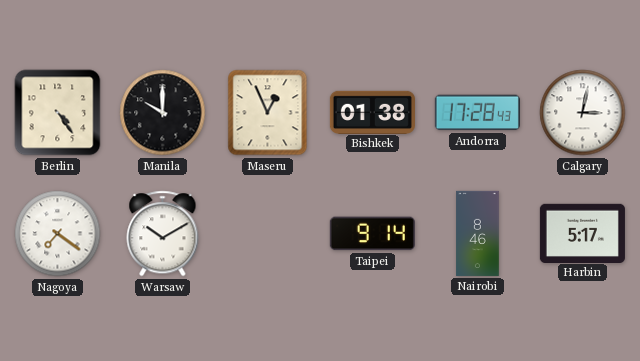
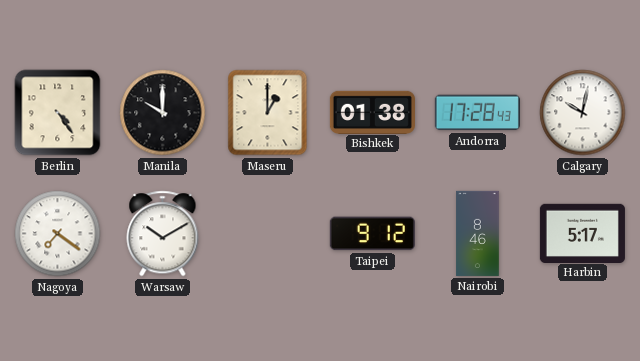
Maseru: 12:56 -> 1:00 (268, 113)
Calgary: 3:02 -> 10:02 (583, 113)
Taipei: 9:14 -> 9:12 (372, 234)
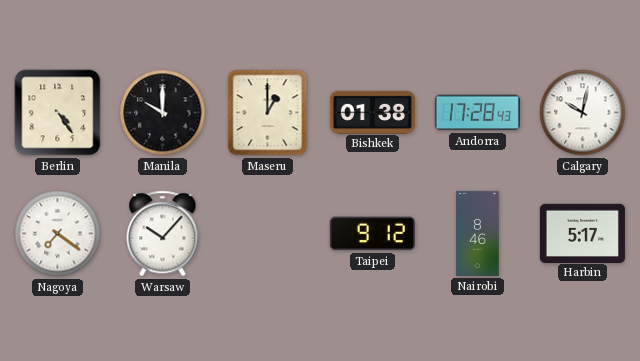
Warsaw: 10:10 -> 10:07 (163, 234)
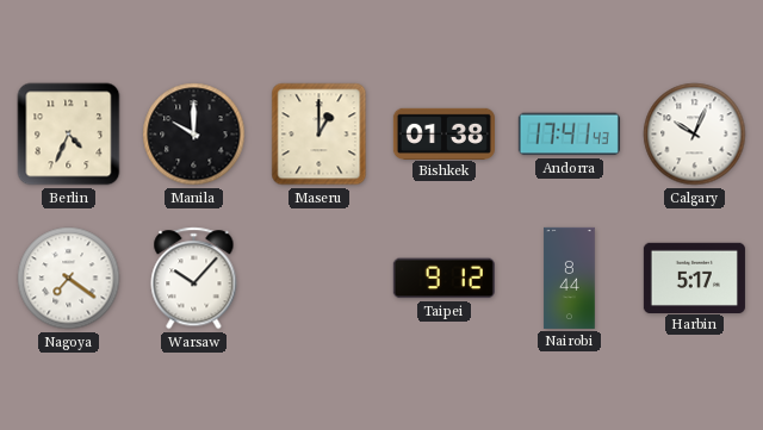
Berlin: 4:24 -> 4:34 (69, 135)
Andorra: 17:28 -> 17:41 (569, 135)
Calgary: 10:02 -> 10:04 (695, 135)
Nairobi: 8:46 -> 8:44 (570, 278)
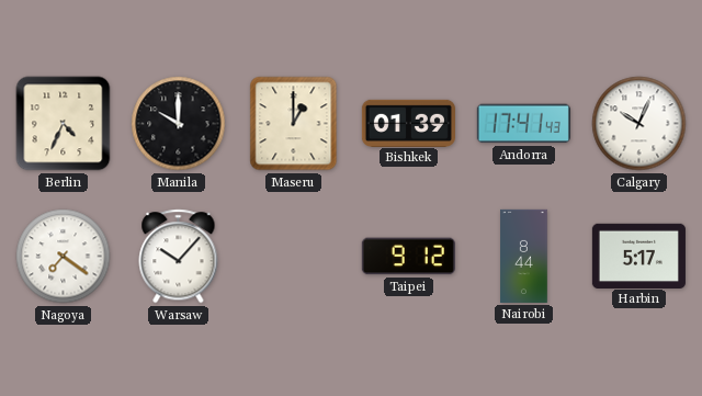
Bishkek: 01:38 -> 01:39 (408, 123)
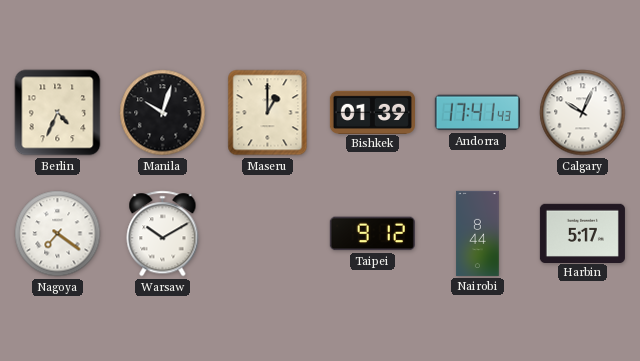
Manila: 10:00 -> 10:03 (163, 113)
Warsaw: 10:07 -> 10:10 (163, 234)
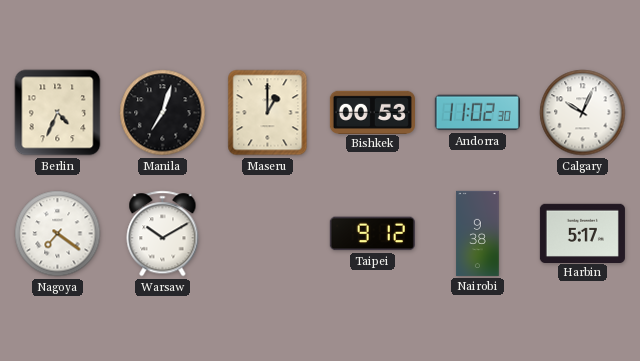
Manila: 10:03 -> 7:03 (163, 113)
Bishkek: 01:39 -> 00:53 (372, 112)
Andorra: 17:41 -> 11:02 (477, 113)
Nairobi: 8:44 -> 9:38 (478, 233)
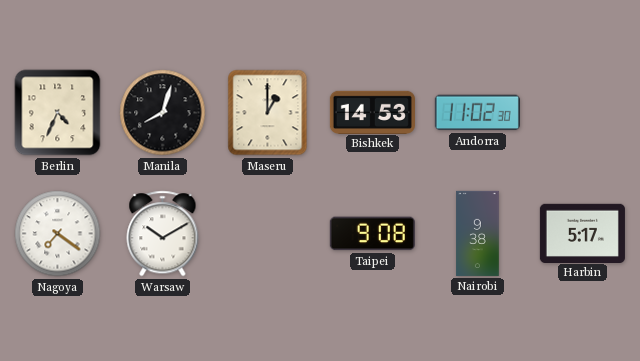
Manila: 7:03 -> 8:03 (163, 113)
Bishkek: 00:53 -> 14:53 (372, 112)
Calgary: 10:04 -> none (583, 113)
Taipei: 9:12 -> 9:08 (372, 234)
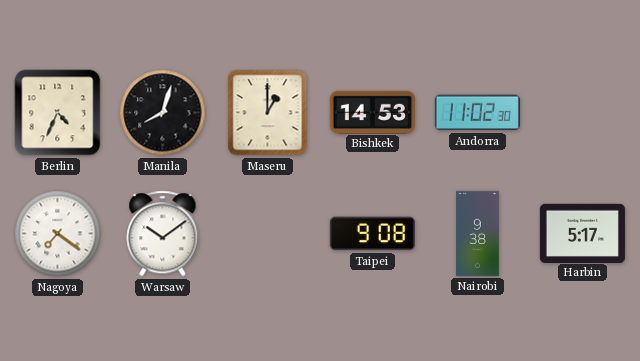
Warsaw: 10:10 -> 10:09 (163, 234)
